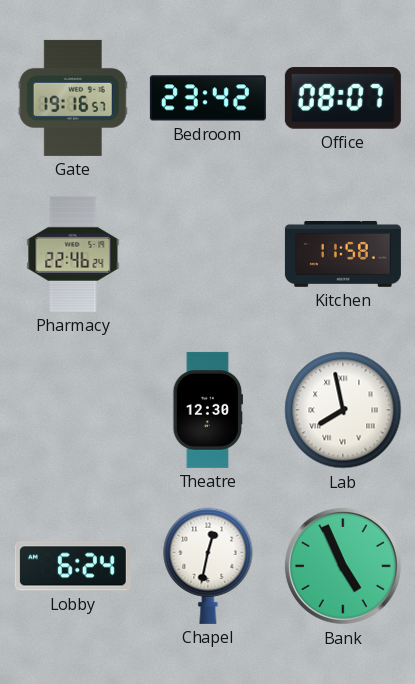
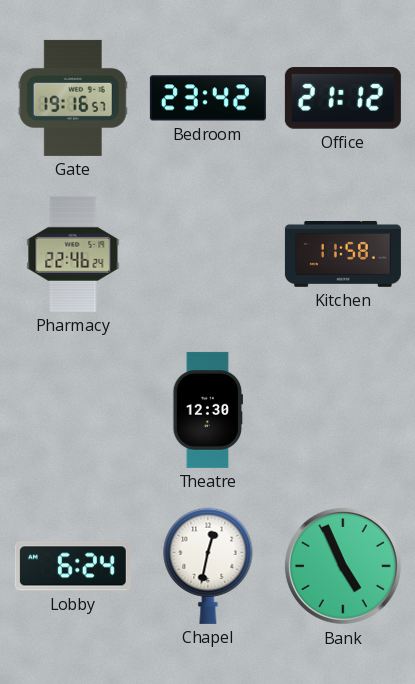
Office: 08:07 -> 21:12 (343, 98)
Lab: 7:58 -> none (343, 410)
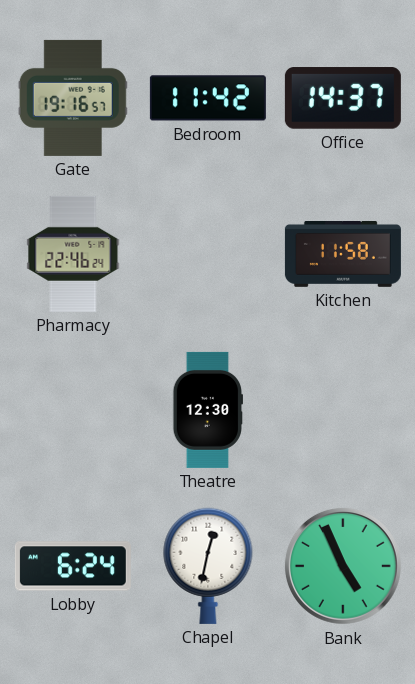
Bedroom: 23:42 -> 11:42 (208, 98)
Office: 21:12 -> 14:37 (343, 98)
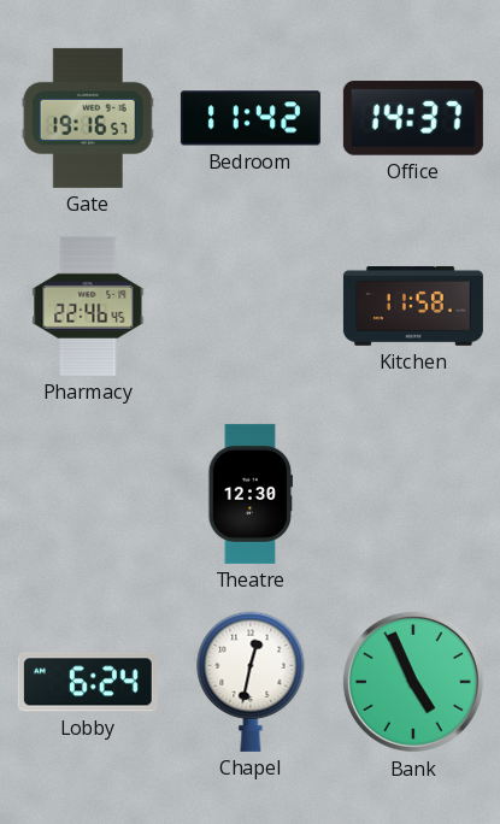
Pharmacy: 22:46:24 -> 22:46:45 (88, 306)
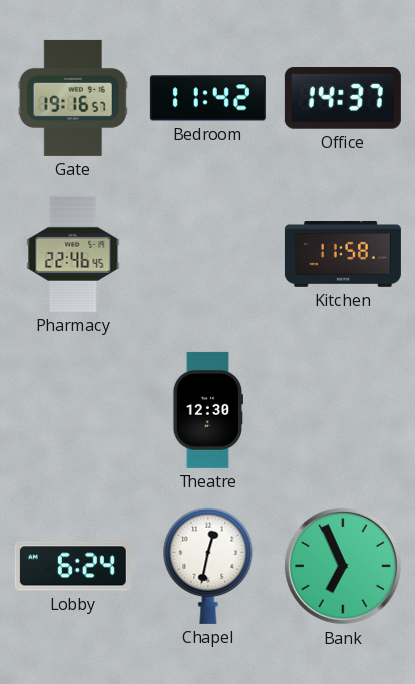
Bank: 4:56 -> 6:56 (343, 566)
